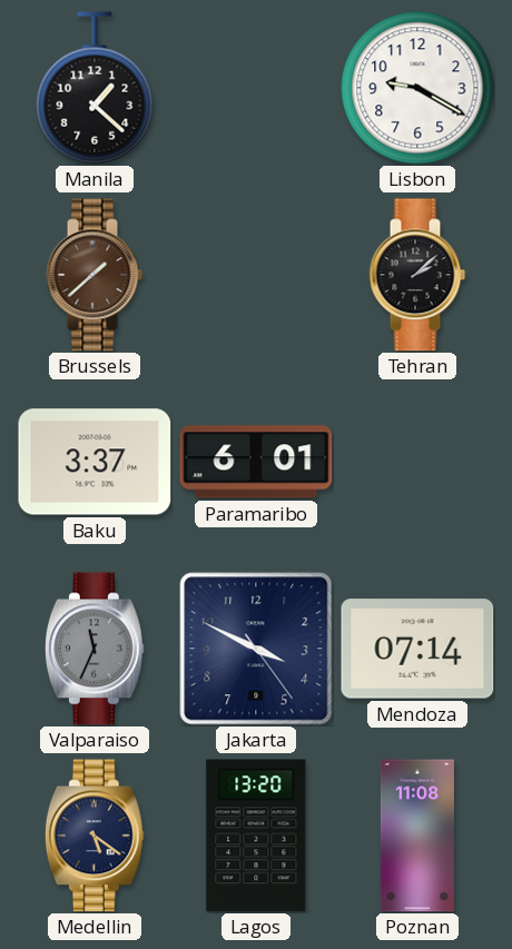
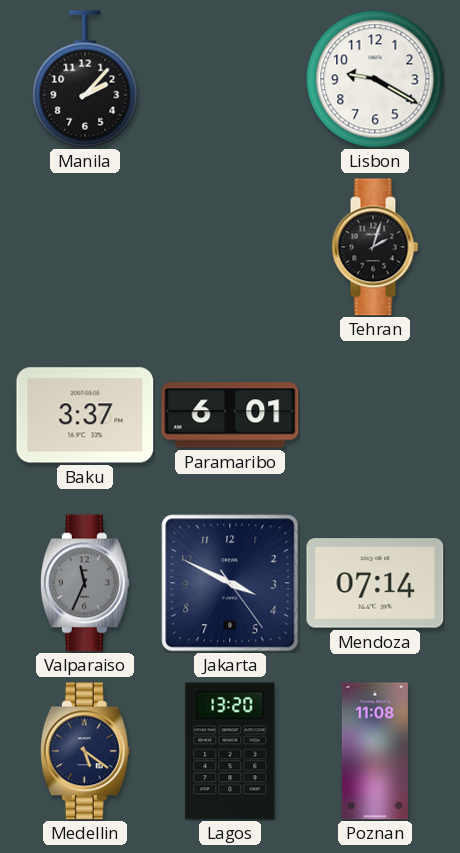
Manila: 1:22 -> 2:07 (85, 79)
Brussels: 1:38 -> none (95, 275)
Tehran: 2:08 -> 2:03 (375, 247)
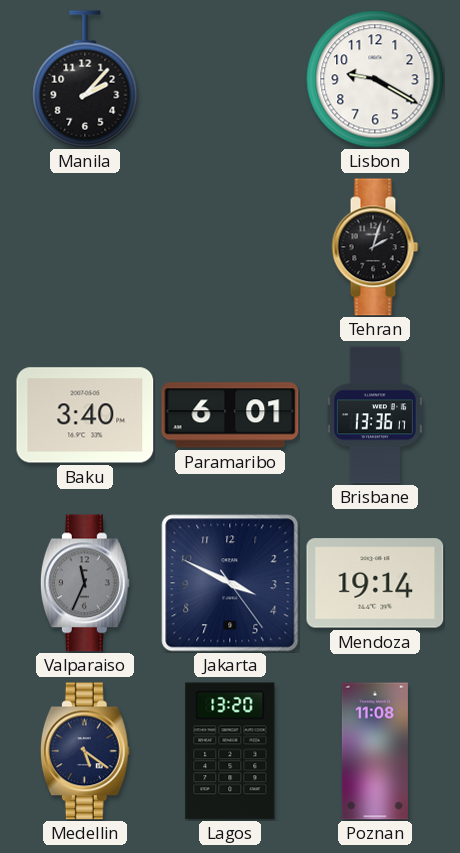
Baku: 3:37 -> 3:40 (85, 415)
Brisbane: none -> 13:36 (375, 415)
Mendoza: 07:14 -> 19:14 (375, 583)
